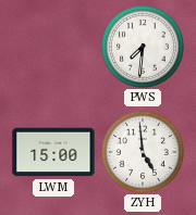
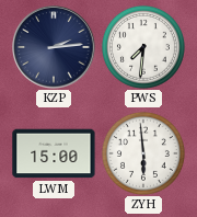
KZP: none -> 2:14 (54, 47)
ZYH: 4:59 -> 5:59 (143, 153)
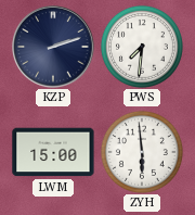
KZP: 2:14 -> 2:12 (53, 47)
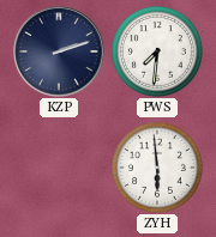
LWM: 15:00 -> none (53, 152)
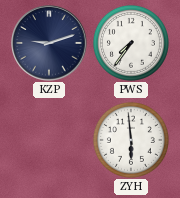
KZP: 2:12 -> 9:12 (49, 43)
PWS: 7:31 -> 7:36 (131, 43)
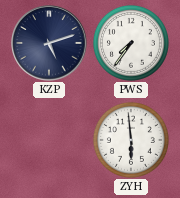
KZP: 9:12 -> 5:12 (49, 43)
